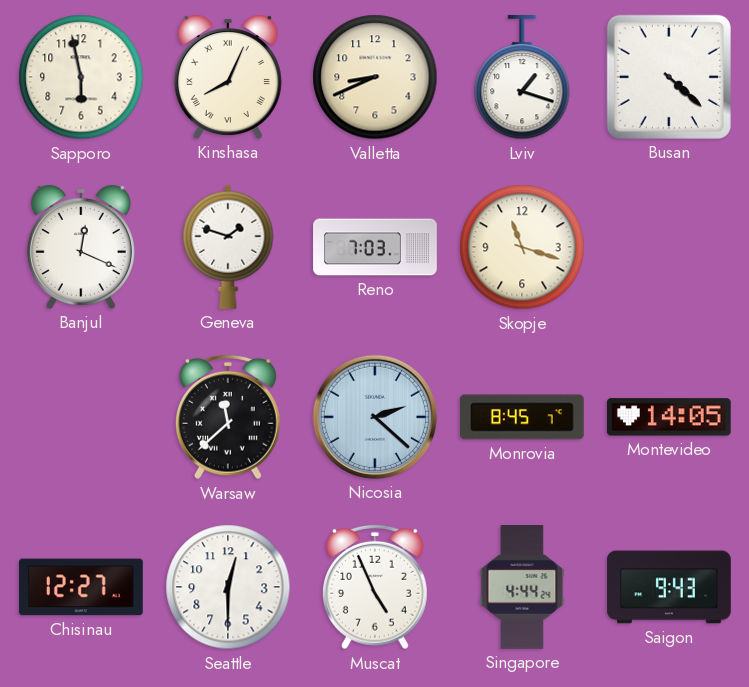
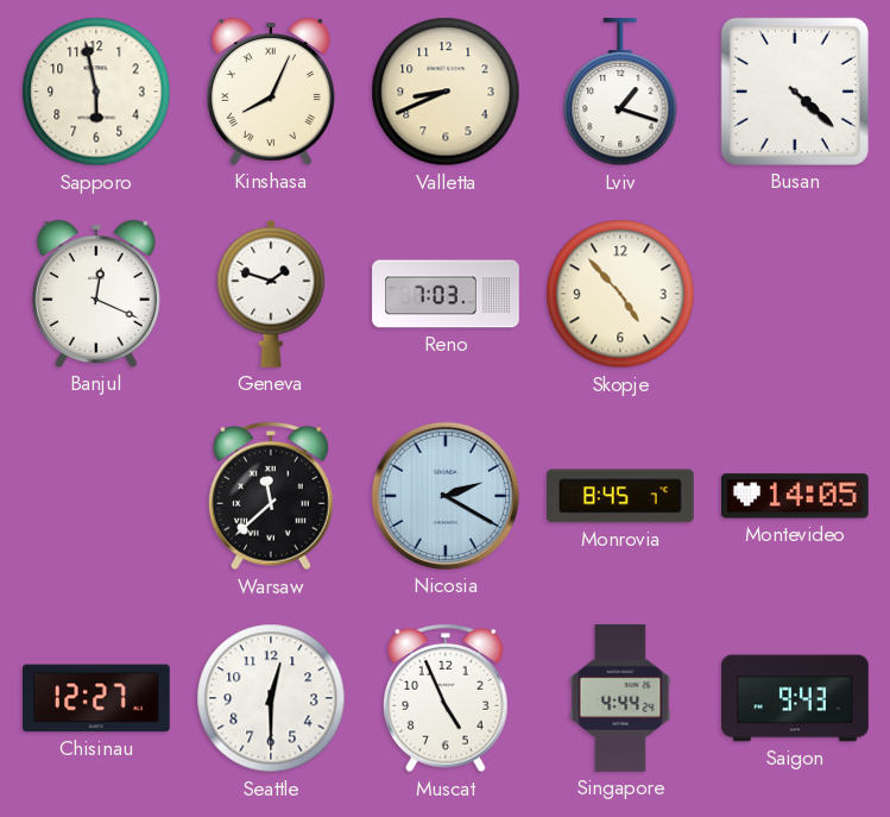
Skopje: 11:18 -> 4:53 (620, 294)
Nicosia: 2:22 -> 2:20 (446, 496)
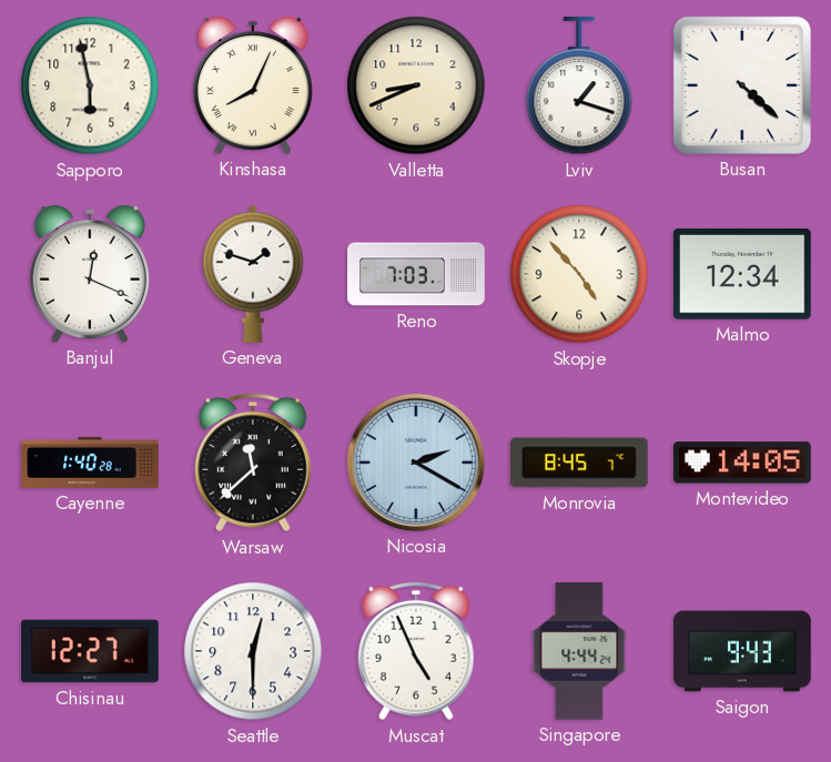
Malmo: none -> 12:34 (742, 275)
Cayenne: none -> 1:40 (90, 463)
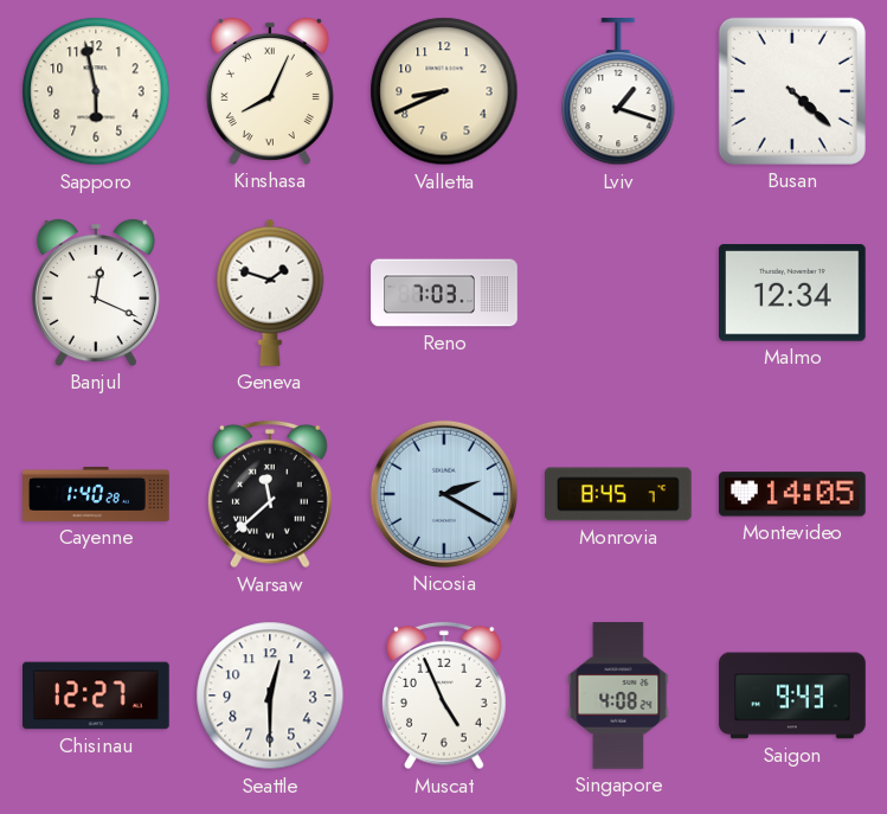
Skopje: 4:53 -> none (579, 274)
Singapore: 4:44 -> 4:08 (618, 696)
